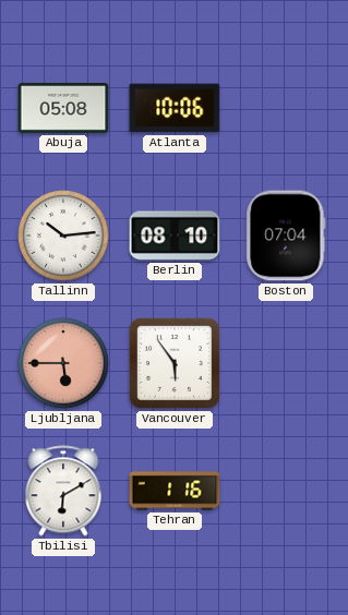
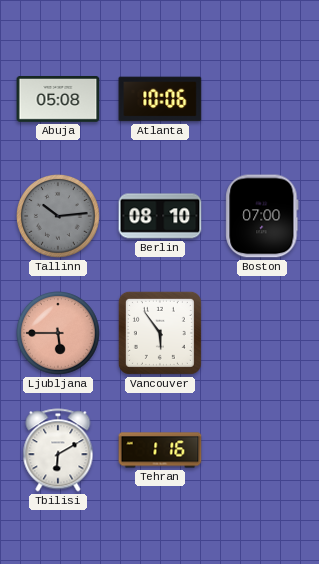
Tallinn dial: white -> grey (59, 217)
Boston: 07:04 -> 07:00 (262, 216)
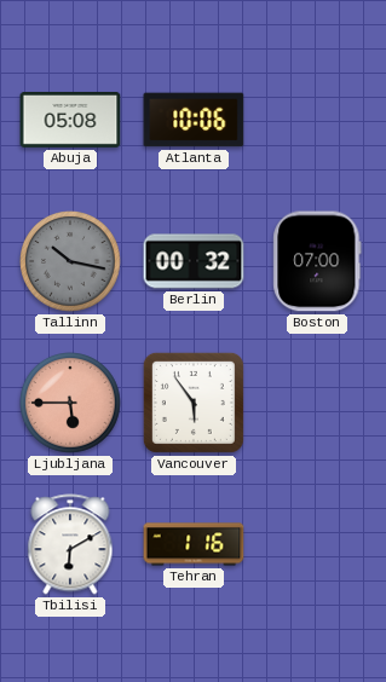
Tallinn: 10:14 -> 10:17 (71, 262)
Berlin: 08:10 -> 00:32 (194, 261)
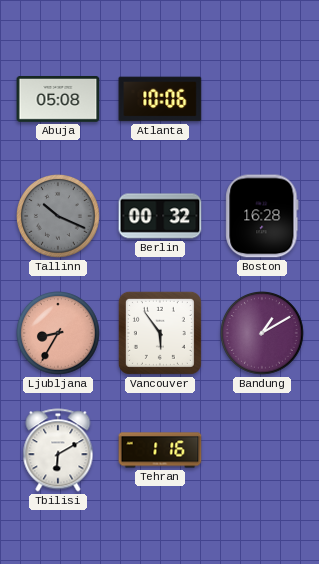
Tallinn: 10:17 -> 10:19 (59, 217)
Boston: 07:00 -> 16:28 (262, 216)
Ljubljana: 5:45 -> 8:35 (59, 334)
Bandung: none -> 1:10 (263, 334)
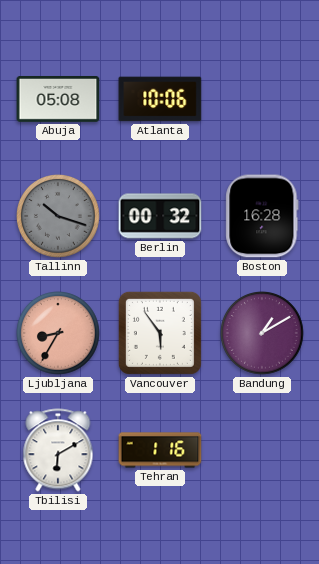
Tallinn: 10:19 -> 10:18 (59, 217)
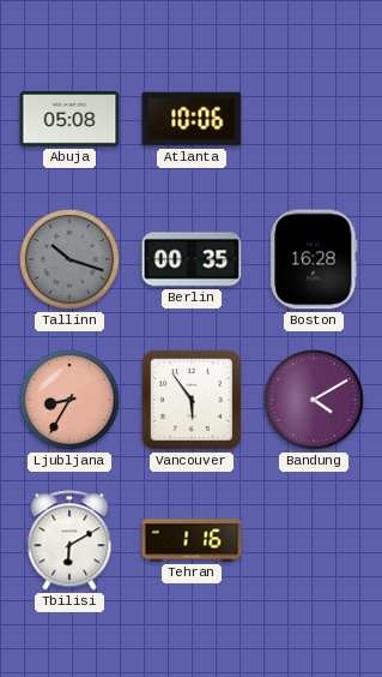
Berlin: 00:32 -> 00:35 (192, 259)
Bandung: 1:10 -> 4:10 (315, 401)
